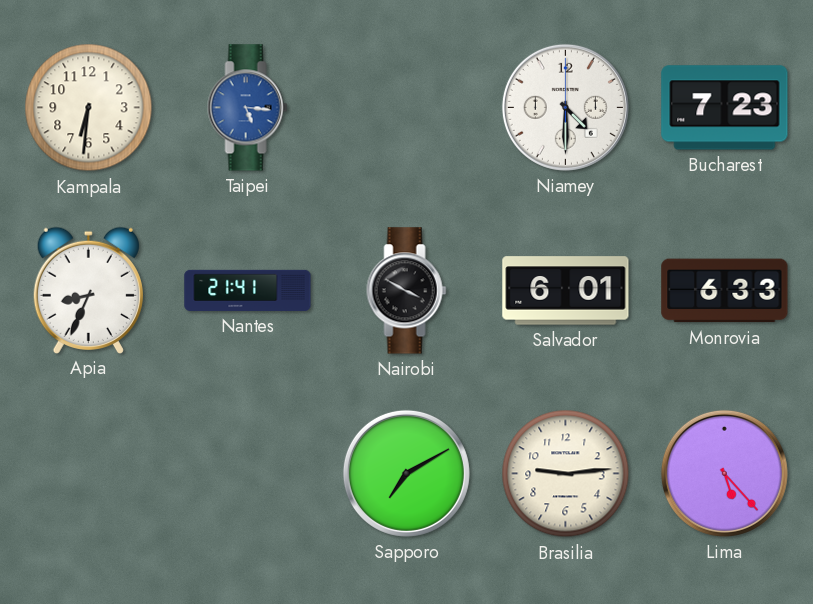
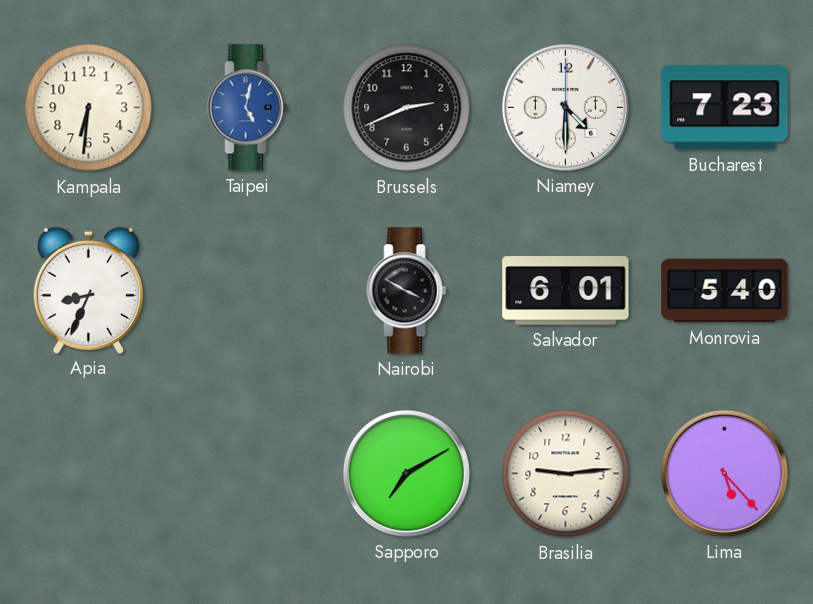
Taipei: 5:16 -> 5:02 (248, 108)
Brussels: none -> 2:41 (407, 108)
Nantes: 21:41 -> none (248, 290)
Monrovia: 6:33 -> 5:40 (725, 291)
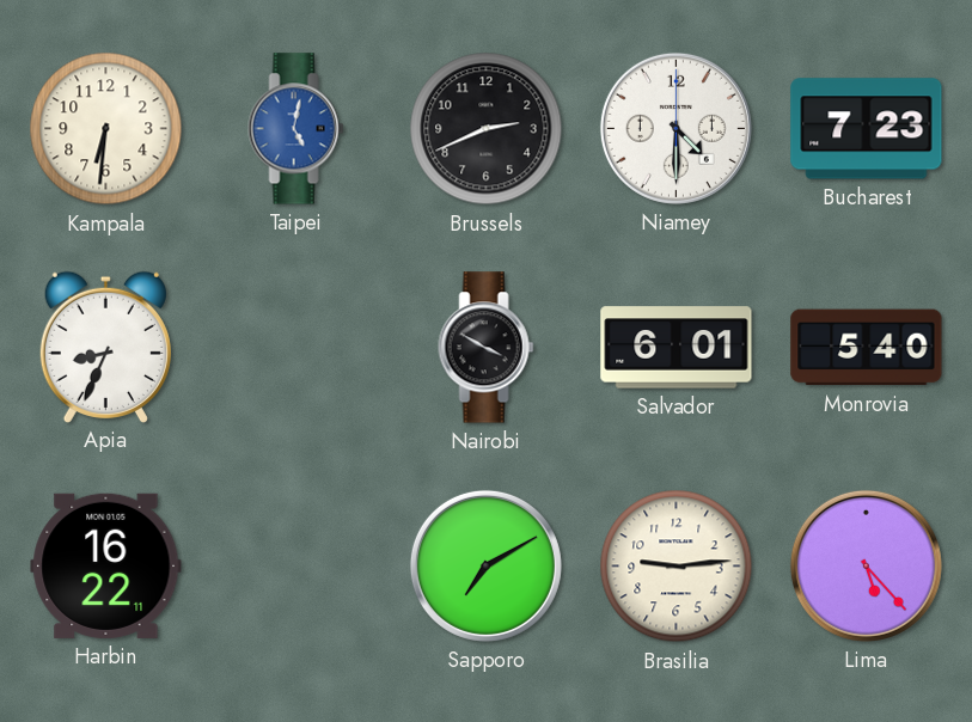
Harbin: none -> 16:22 (106, 565)
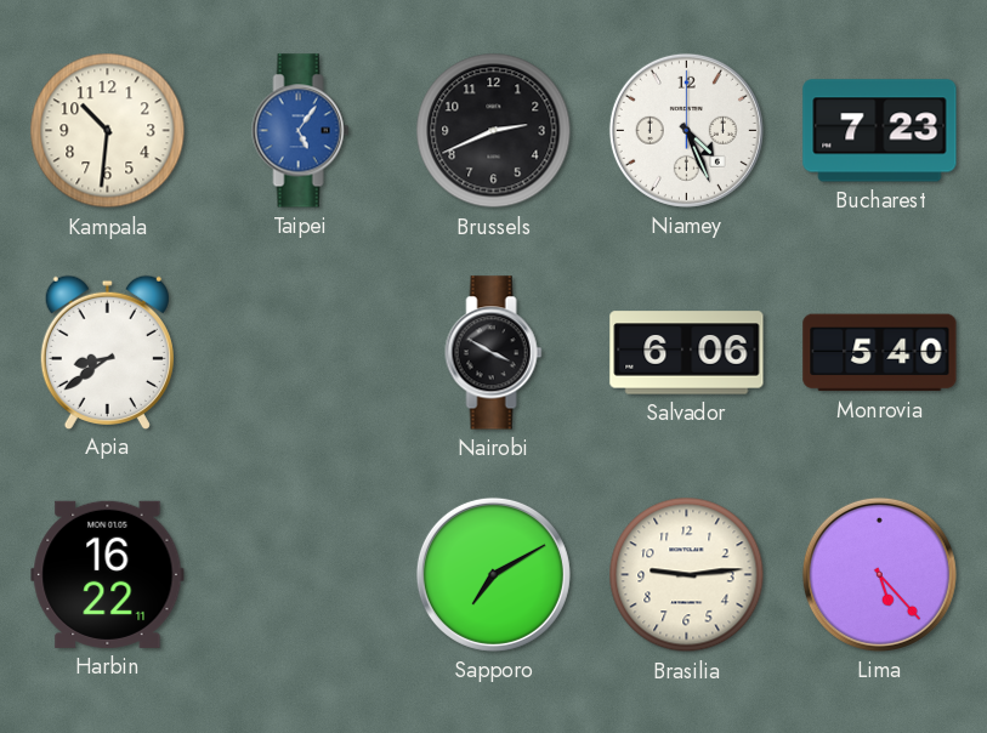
Kampala: 6:31 -> 10:31 (108, 131)
Taipei: 5:02 -> 5:06 (301, 131)
Niamey: 4:30 -> 4:26 (686, 130)
Apia: 8:34 -> 8:39 (107, 352)
Salvador: 6:01 -> 6:06 (687, 353)
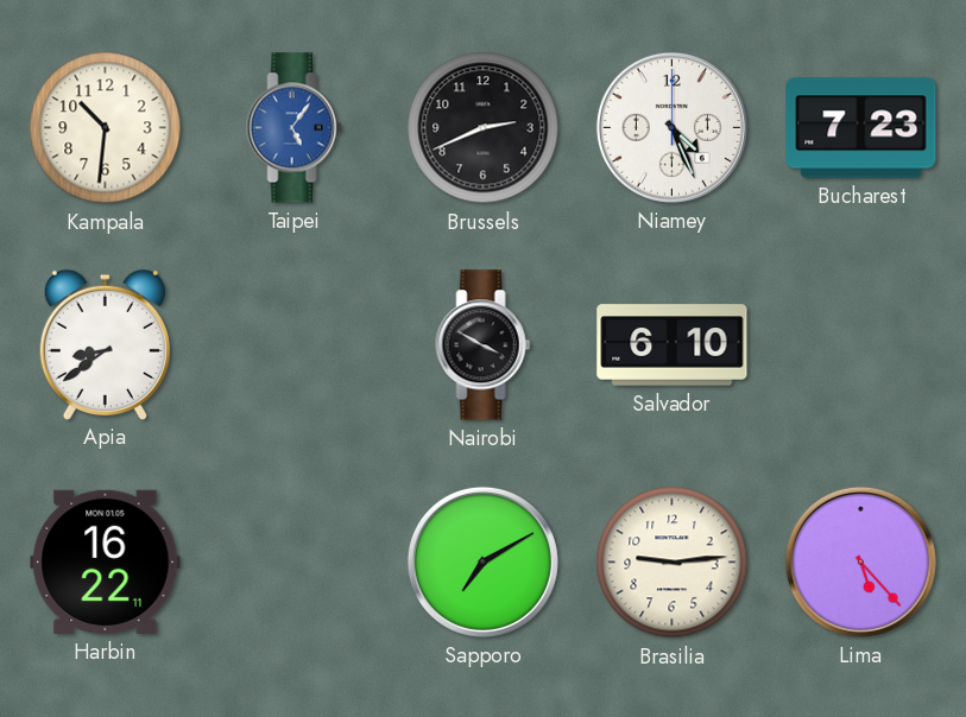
Salvador: 6:06 -> 6:10 (673, 345)
Monrovia: 5:40 -> none (880, 353)
